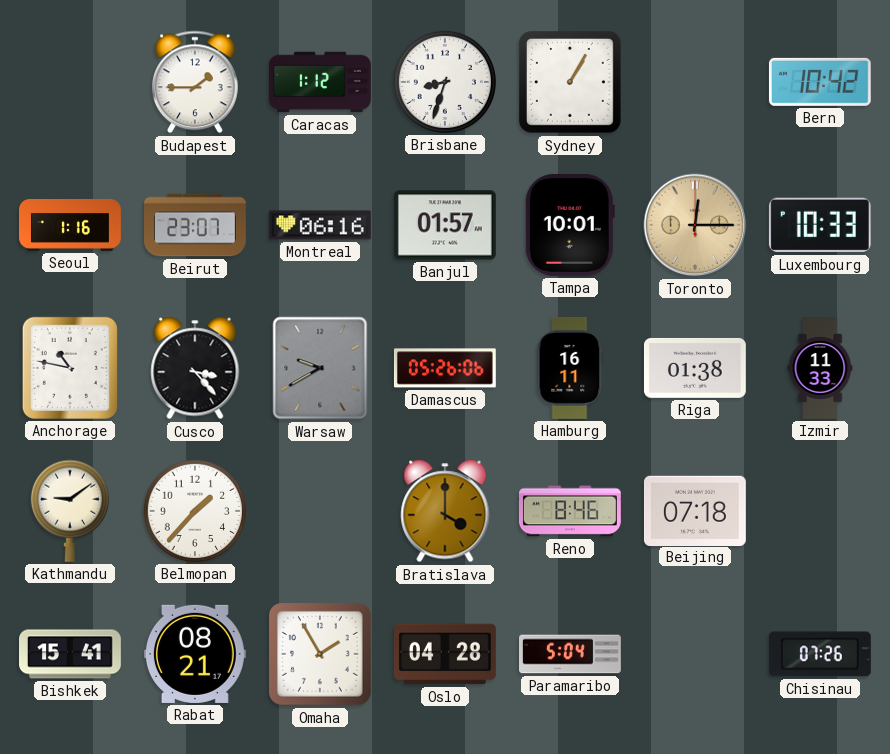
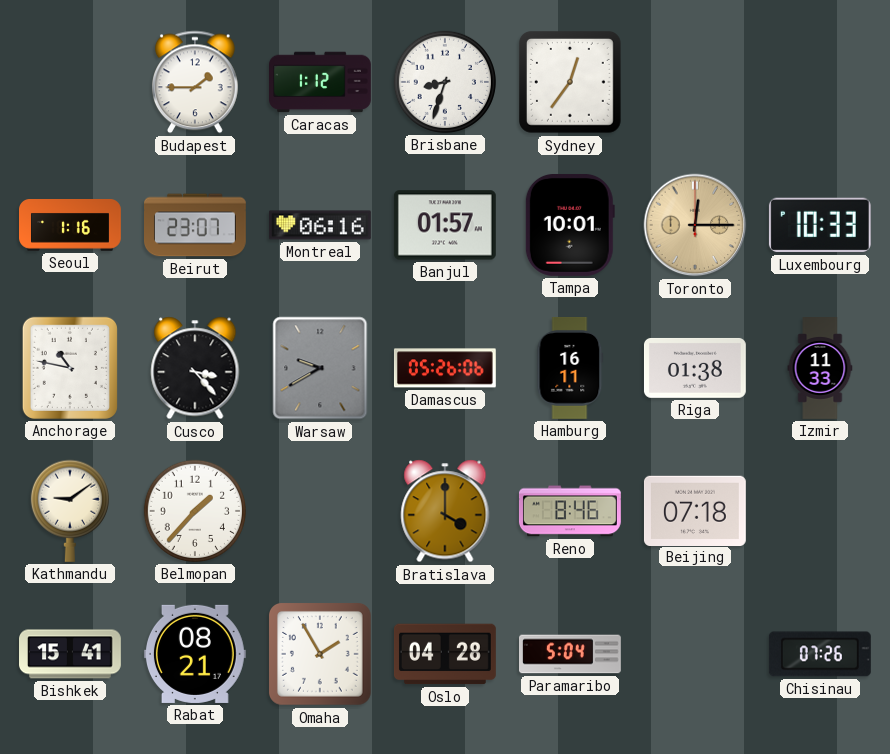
Sydney: 1:05 -> 12:36 (571, 83)
Bern: 10:42 -> none (820, 82)
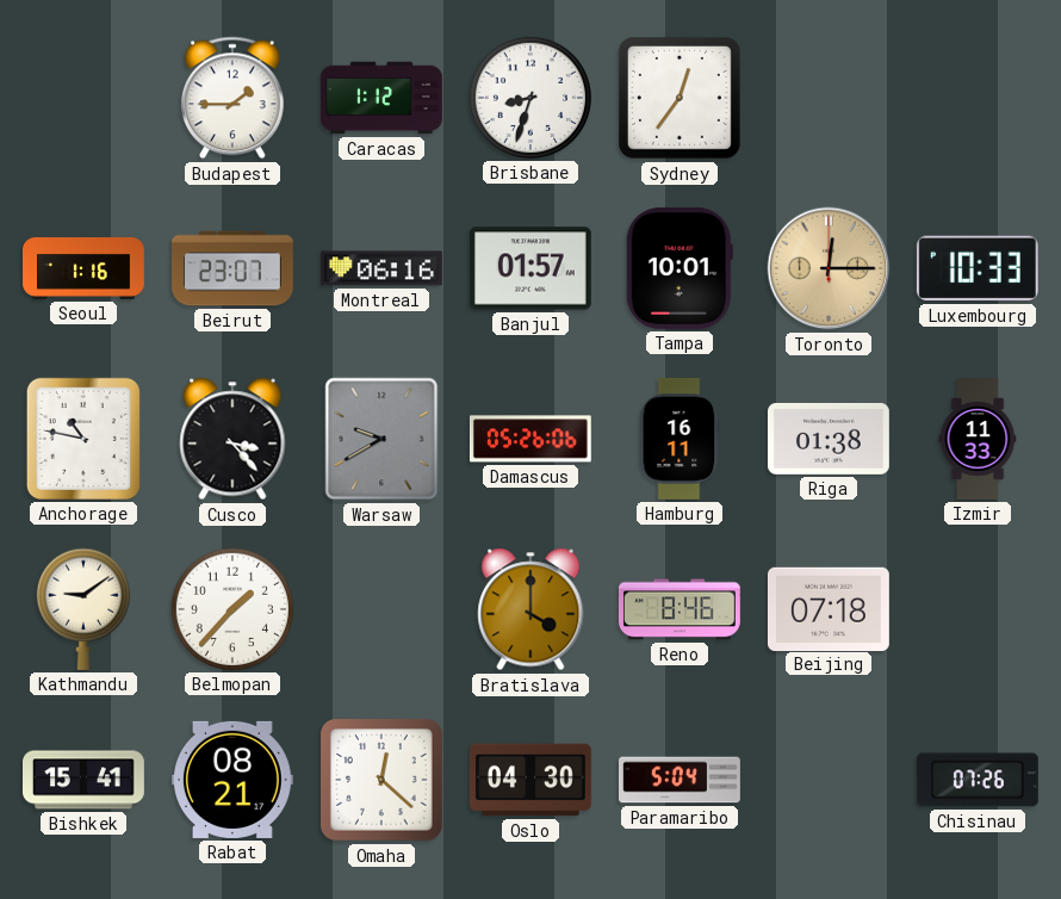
Omaha: 1:55 -> 12:22 (383, 781)
Oslo: 04:28 -> 04:30 (530, 780)
